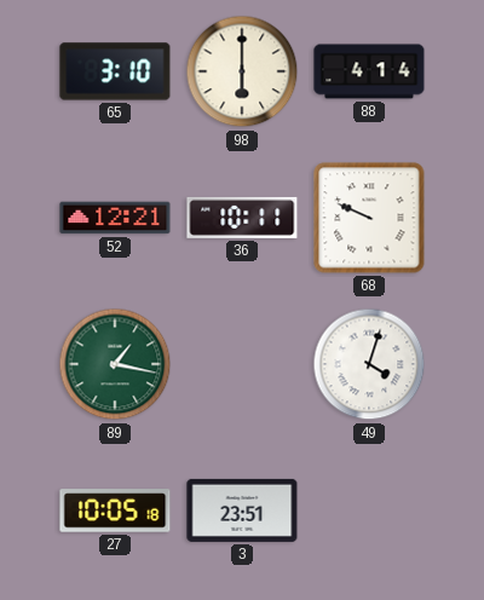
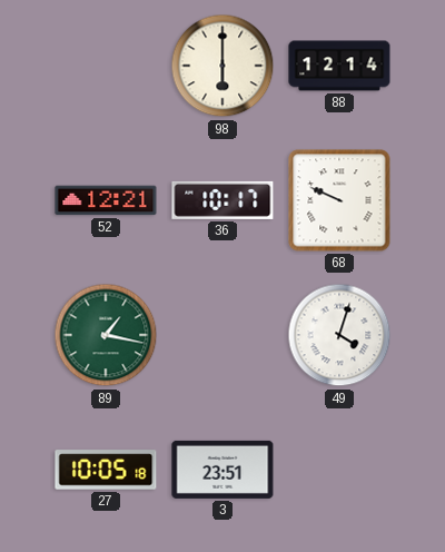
65: 3:10 -> none (115, 71)
88: 4:14 -> 12:14 (339, 66)
36: 10:11 -> 10:17 (222, 200)
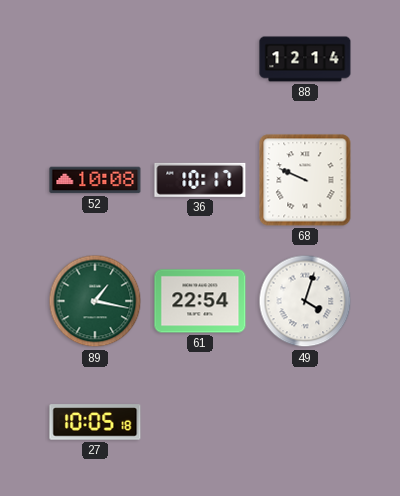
98: 6:00 -> none (222, 66)
52: 12:21 -> 10:08 (95, 180)
61: none -> 22:54 (200, 301)
3: 23:51 -> none (222, 470)
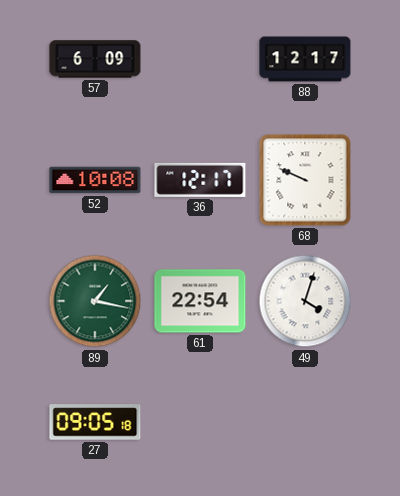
57: none -> 6:09 (95, 59)
88: 12:14 -> 12:17 (305, 59)
36: 10:17 -> 12:17 (200, 180)
27: 10:05 -> 09:05 (95, 422)
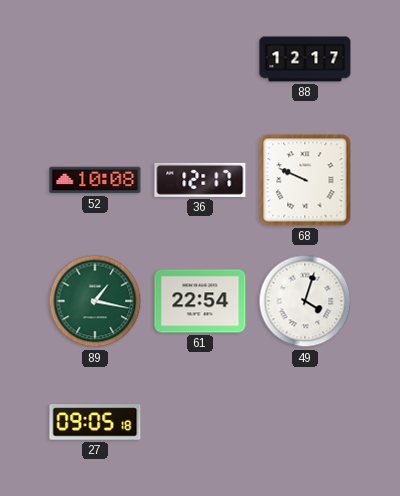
57: 6:09 -> none (95, 59)
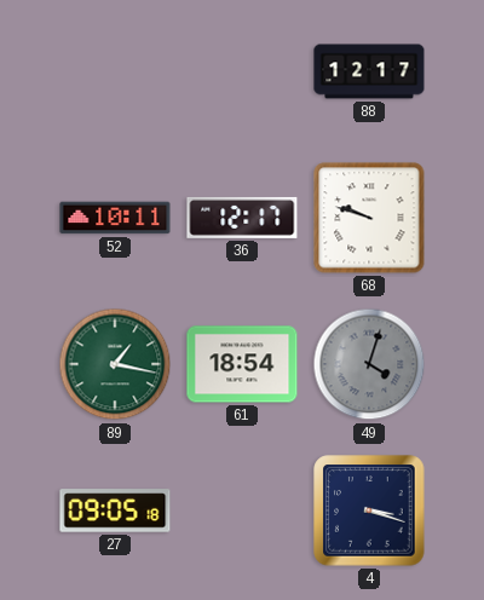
52: 10:08 -> 10:11 (115, 218)
68: 9:49 -> 9:48 (369, 218)
61: 22:54 -> 18:54 (242, 364)
49 dial: white -> grey (369, 364)
4: none -> 3:18 (369, 510)
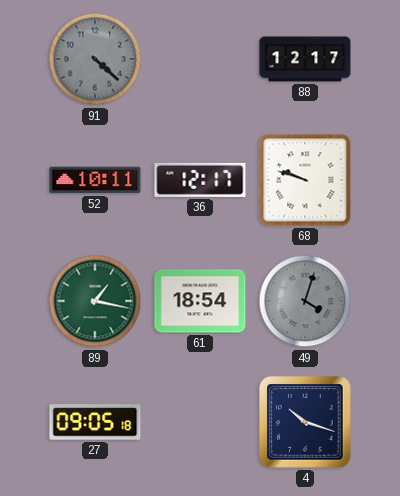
91: none -> 4:22 (95, 59)
4: 3:18 -> 10:18 (305, 422)
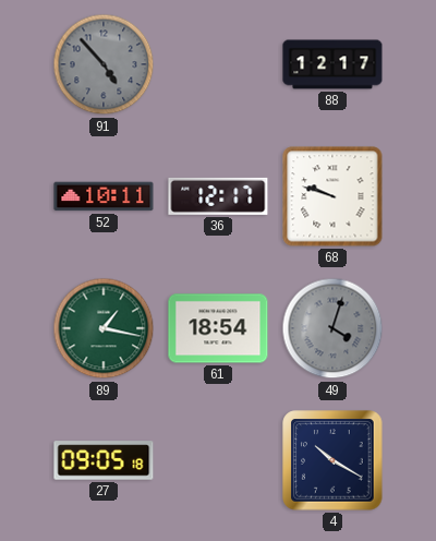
91: 4:22 -> 4:53 (104, 64)
4: 10:18 -> 10:20 (332, 460)
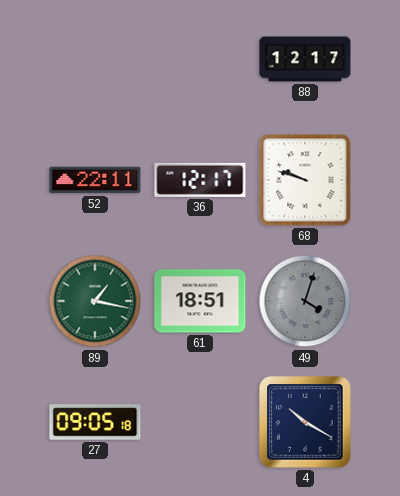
91: 4:53 -> none (104, 64)
52: 10:11 -> 22:11 (95, 180)
61: 18:54 -> 18:51 (200, 301)
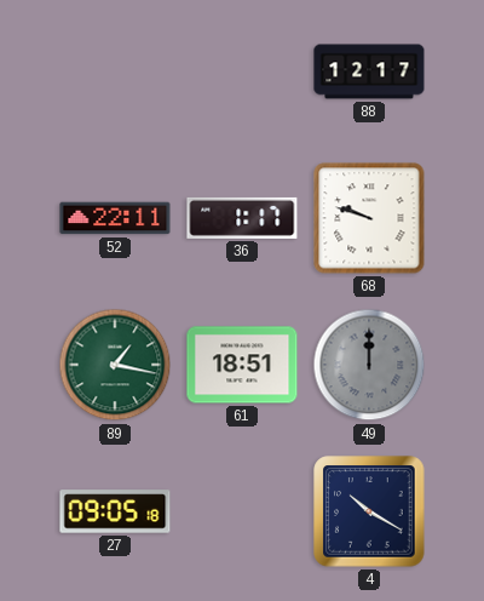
36: 12:17 -> 1:17 (242, 218)
49: 4:03 -> 12:00 (369, 365)
